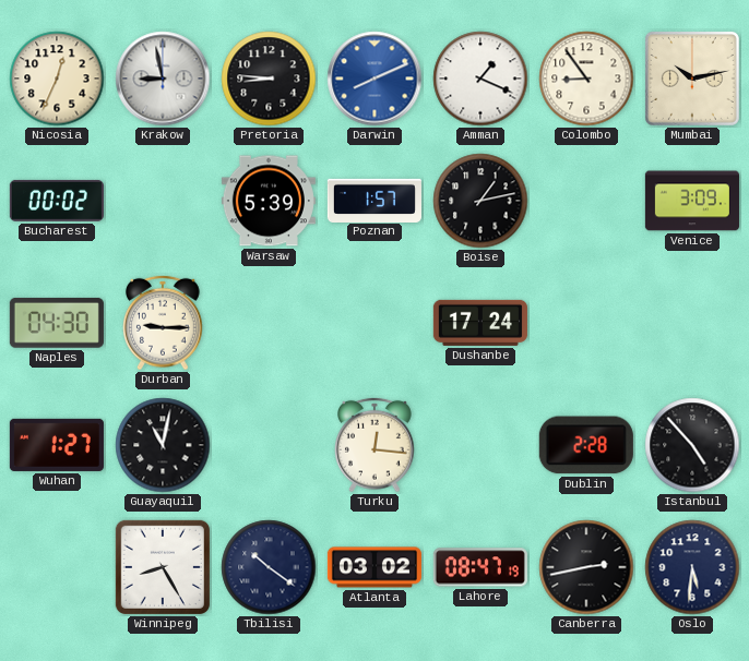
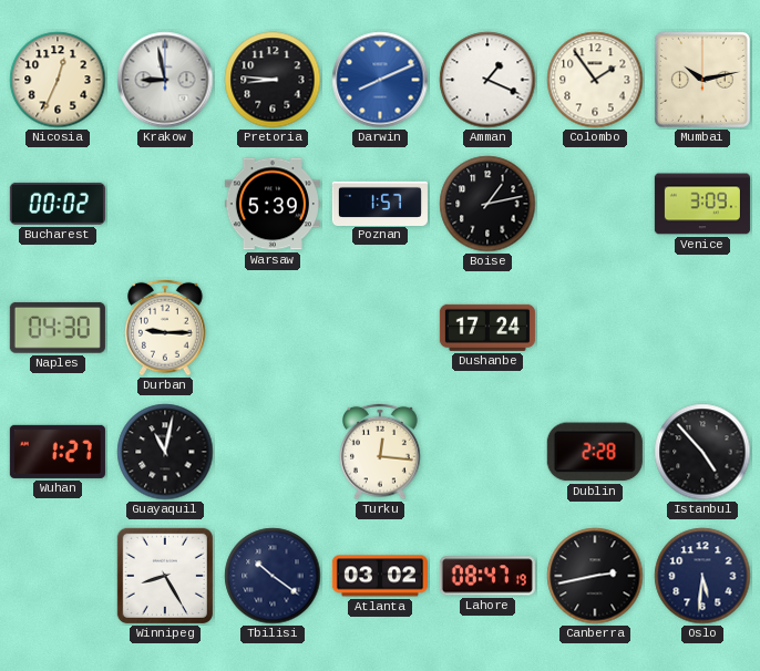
Colombo: 8:54 -> 1:54 (595, 80)
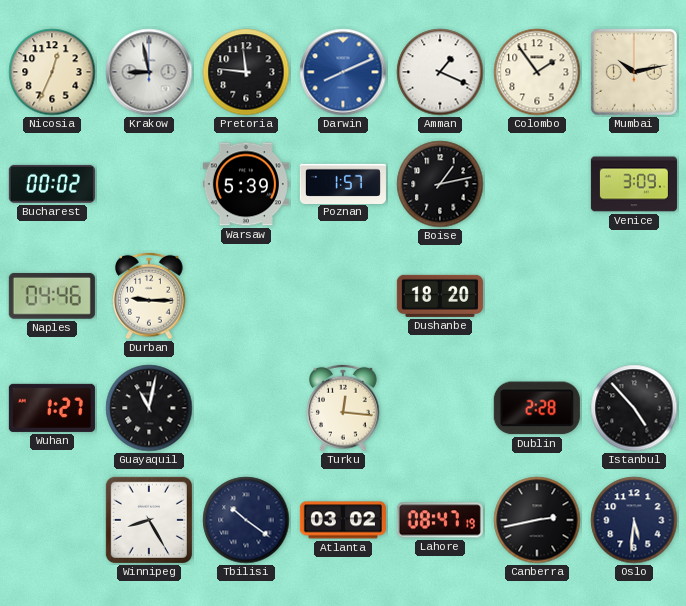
Pretoria: 8:46 -> 11:46 (246, 72)
Naples: 04:30 -> 04:46 (52, 296)
Dushanbe: 17:24 -> 18:20 (440, 296)
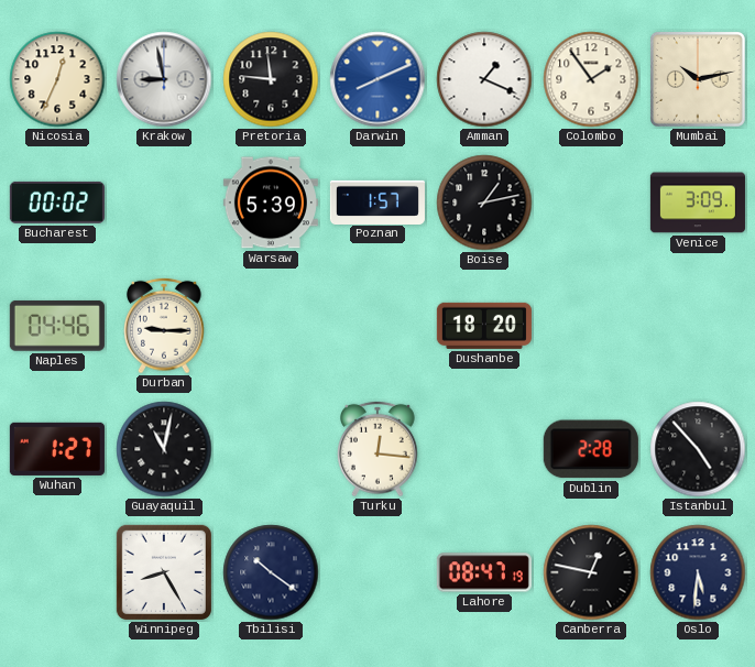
Atlanta: 03:02 -> none (343, 520)
Canberra: 2:43 -> 12:47 (591, 572)
